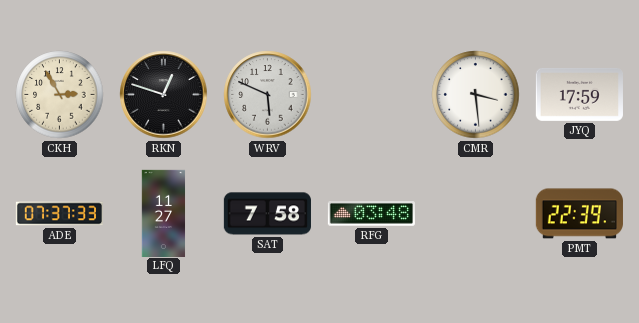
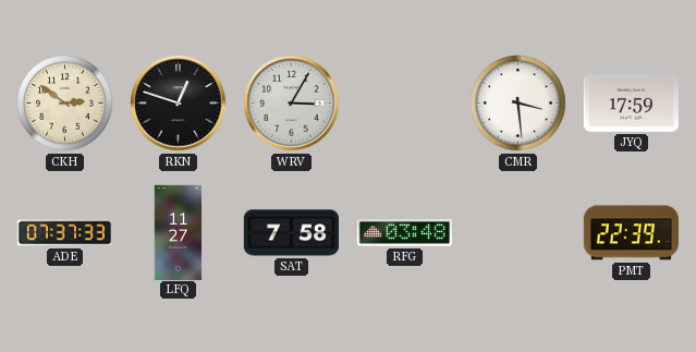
CKH: 2:55 -> 2:51 (65, 104)
WRV: 5:49 -> 3:05 (292, 104)
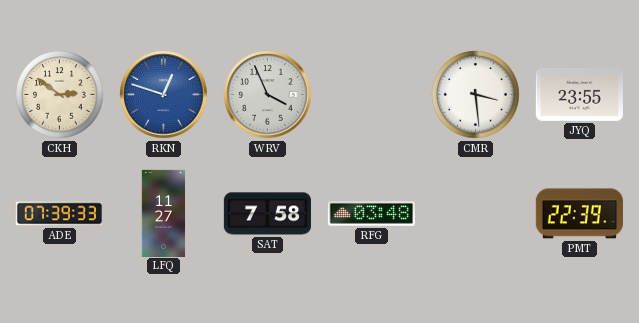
RKN dial: black -> blue (164, 95)
WRV: 3:05 -> 3:56 (268, 95)
JYQ: 17:59 -> 23:55 (579, 94)
ADE: 07:37 -> 07:39 (59, 214)
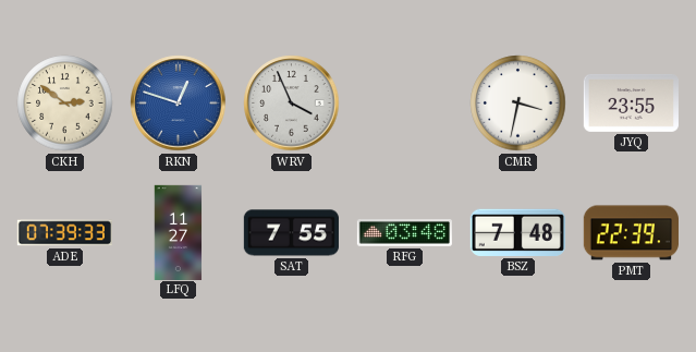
CMR: 3:29 -> 3:32 (518, 104)
SAT: 7:58 -> 7:55 (291, 233)
BSZ: none -> 7:48 (517, 232)
